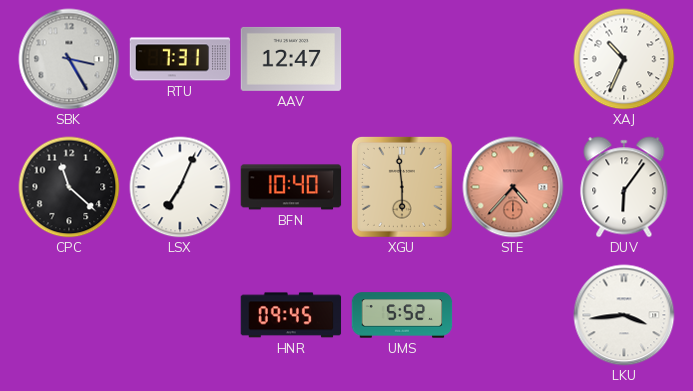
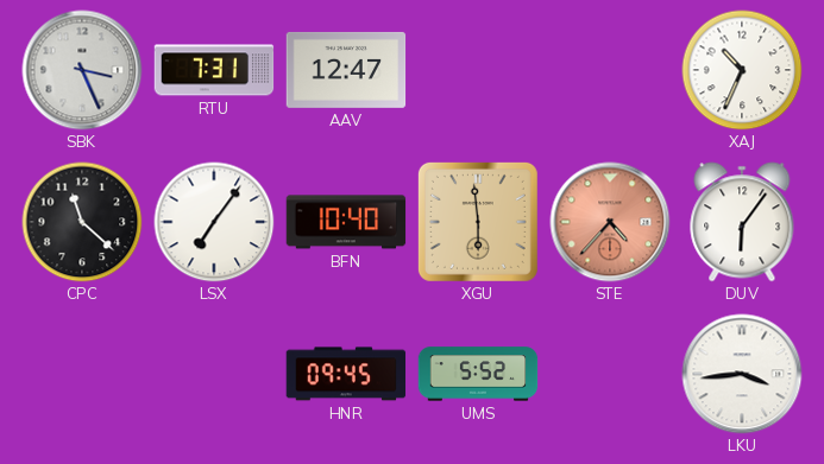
SBK: 3:25 -> 3:26 (82, 70)
LSX: 7:04 -> 7:06 (214, 222)
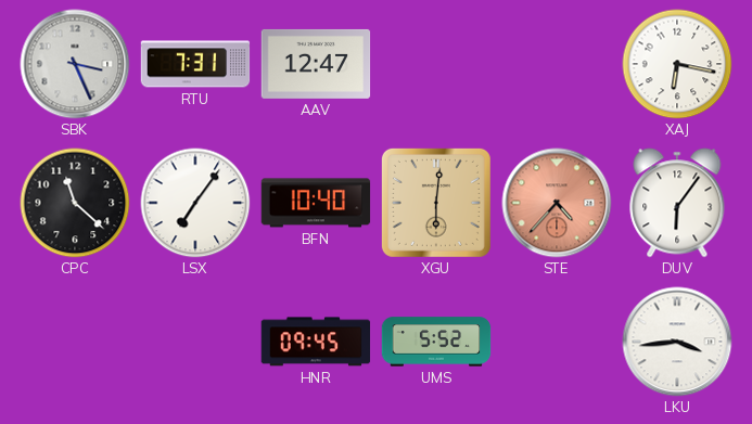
XAJ: 10:34 -> 6:17 (677, 64)
XGU: 5:59 -> 6:01 (436, 203)
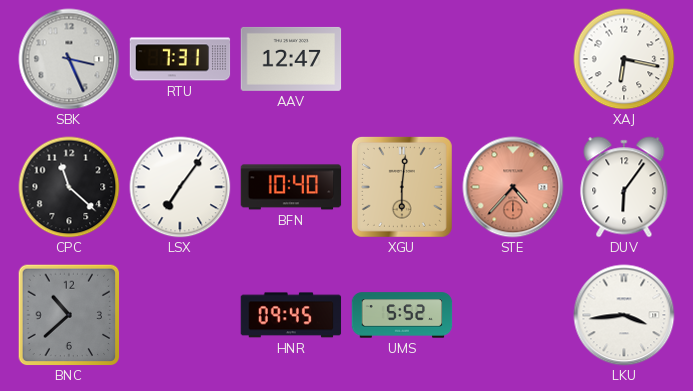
BNC: none -> 10:38 (69, 315)
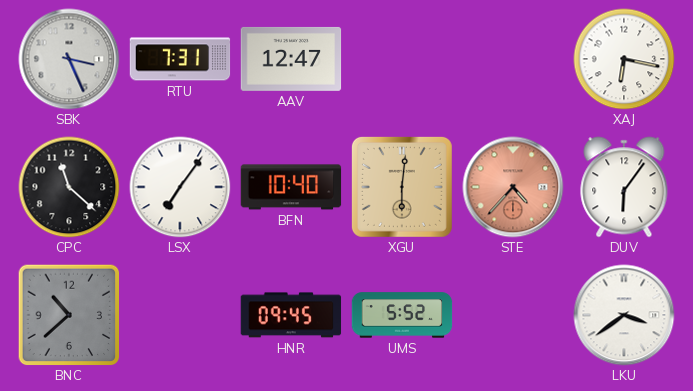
LKU: 3:44 -> 3:39 (624, 315)
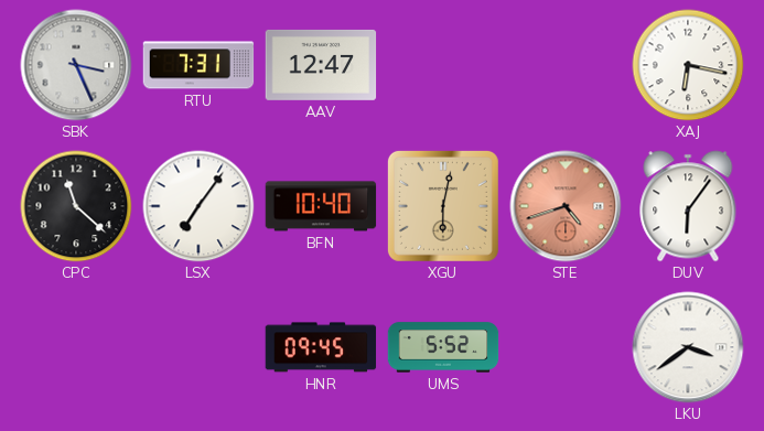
XGU: 6:01 -> 6:02 (443, 206)
STE: 4:37 -> 4:42 (566, 206)
BNC: 10:38 -> none (69, 315)
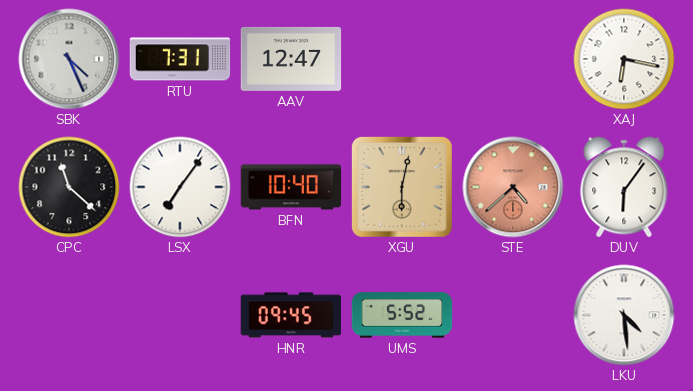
SBK: 3:26 -> 4:26 (69, 59)
STE: 4:42 -> 4:38 (513, 187)
LKU: 3:39 -> 4:29 (624, 315)
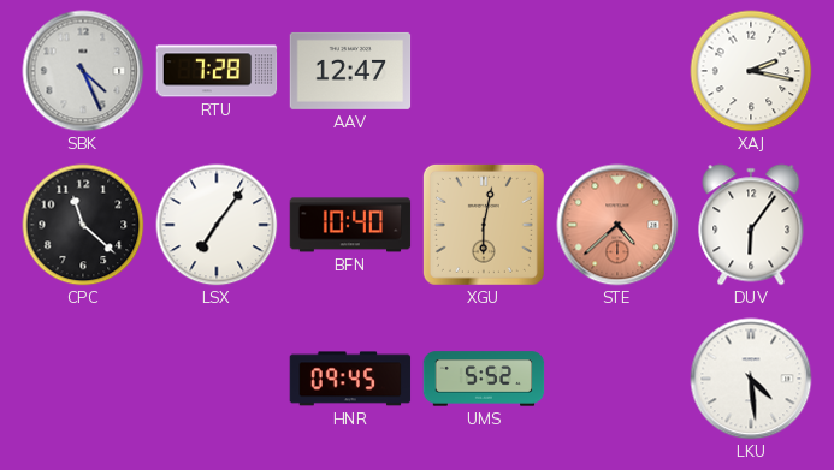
RTU: 7:31 -> 7:28 (217, 71)
XAJ: 6:17 -> 2:17 (751, 71)
